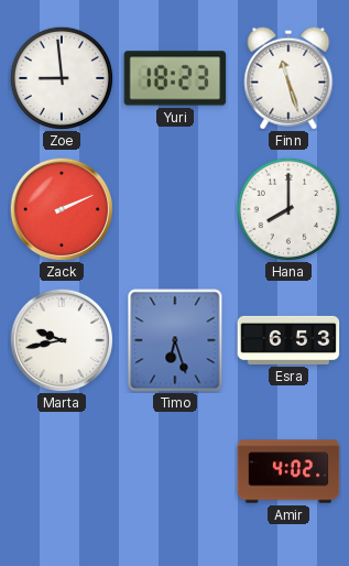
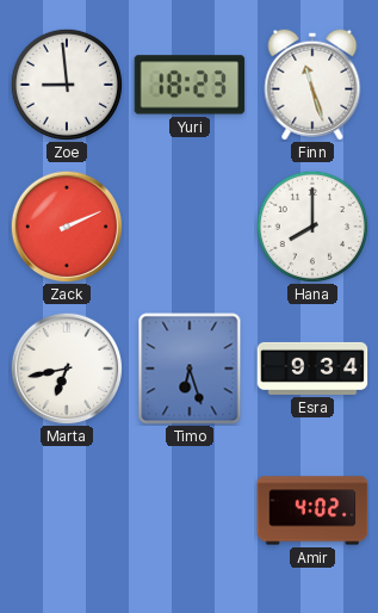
Marta: 9:43 -> 6:43 (67, 369)
Esra: 6:53 -> 9:34 (312, 369)
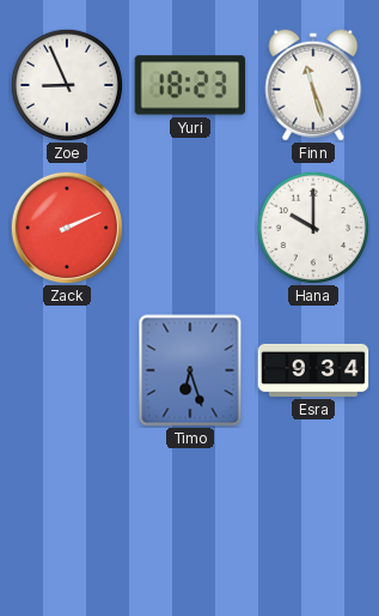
Zoe: 8:59 -> 8:56 (66, 84)
Hana: 8:00 -> 10:00 (312, 227)
Marta: 6:43 -> none (67, 369)
Amir: 4:02 -> none (312, 510)
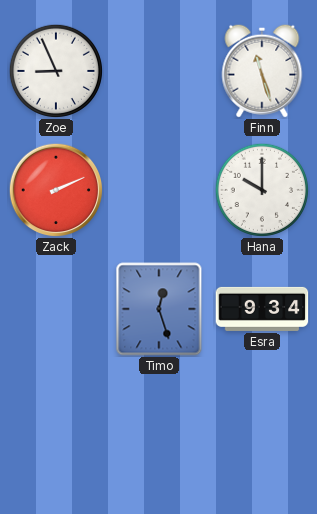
Yuri: 18:23 -> none (190, 85)
Timo: 6:27 -> 12:27 (159, 309)
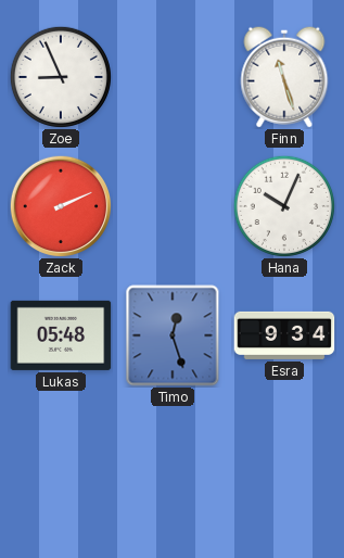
Hana: 10:00 -> 10:04 (283, 205)
Lukas: none -> 05:48 (61, 335)
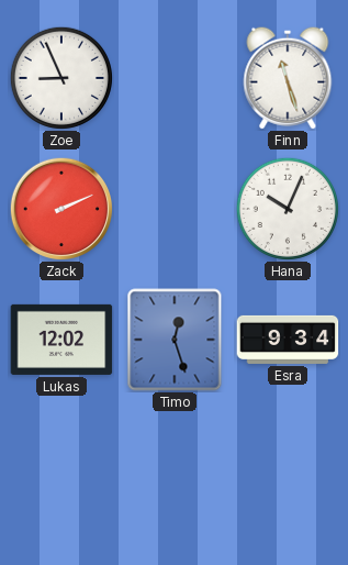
Lukas: 05:48 -> 12:02 (61, 340)
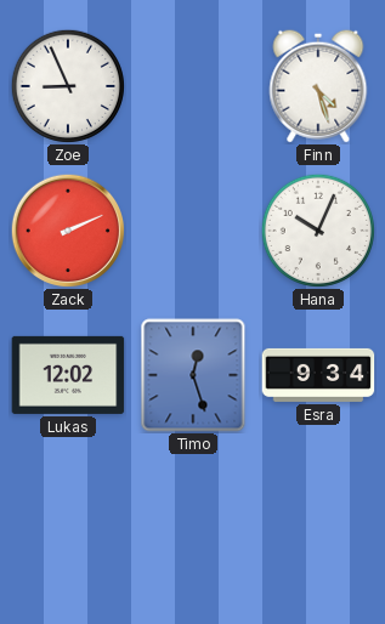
Finn: 11:27 -> 4:27 (318, 86)
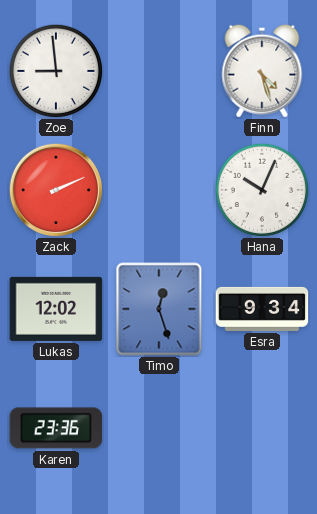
Zoe: 8:56 -> 8:59 (55, 70)
Karen: none -> 23:36 (56, 428)
